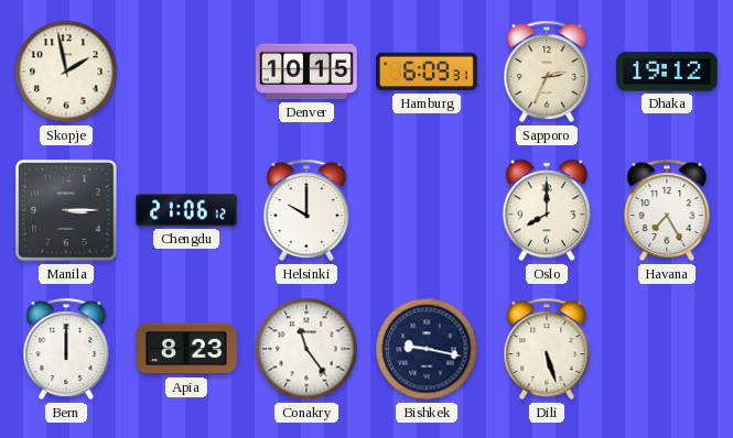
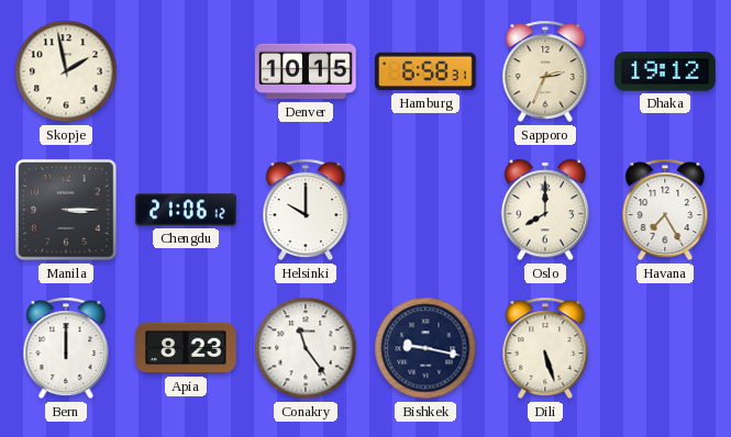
Hamburg: 6:09 -> 6:58 (425, 71)
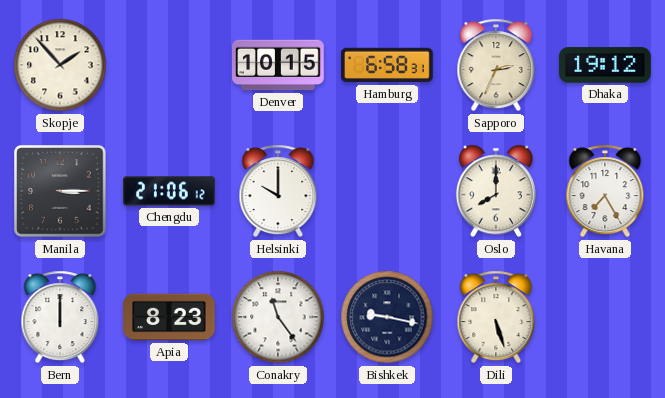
Skopje: 1:58 -> 1:53 (60, 65)
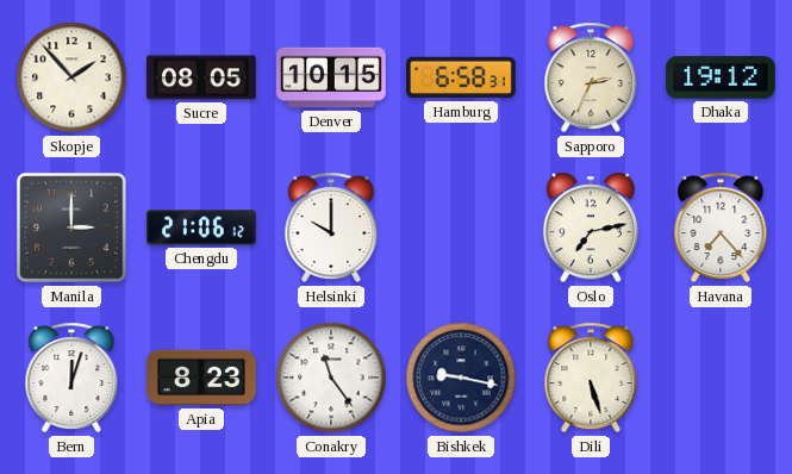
Sucre: none -> 08:05 (202, 77)
Manila: 3:15 -> 3:00 (71, 227)
Oslo: 8:00 -> 7:13 (591, 227)
Havana: 7:25 -> 7:23 (721, 227)
Bern: 12:00 -> 12:03 (71, 378)
